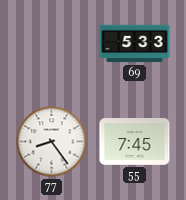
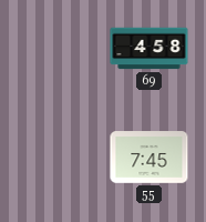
69: 5:33 -> 4:58 (150, 49)
77: 8:24 -> none (52, 142)
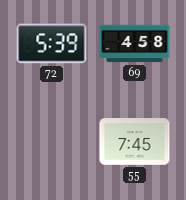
72: none -> 5:39 (52, 44)
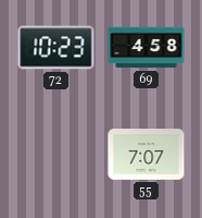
72: 5:39 -> 10:23 (56, 48)
55: 7:45 -> 7:07 (147, 155)
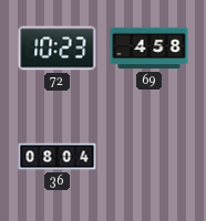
36: none -> 08:04 (58, 157)
55: 7:07 -> none (147, 155)
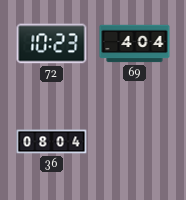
69: 4:58 -> 4:04 (135, 44)
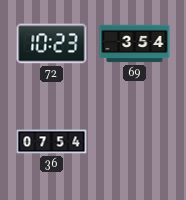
69: 4:04 -> 3:54 (135, 44)
36: 08:04 -> 07:54 (52, 142)
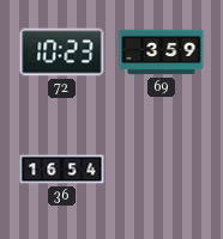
69: 3:54 -> 3:59 (162, 53)
36: 07:54 -> 16:54 (62, 170)
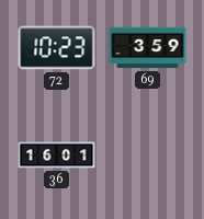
36: 16:54 -> 16:01 (57, 155)
